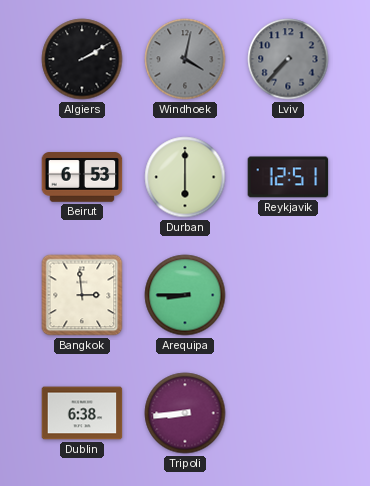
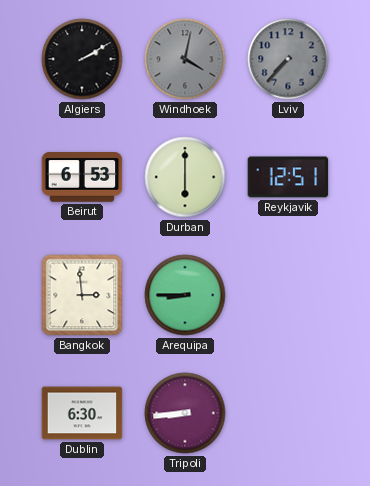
Dublin: 6:38 -> 6:30 (82, 413)
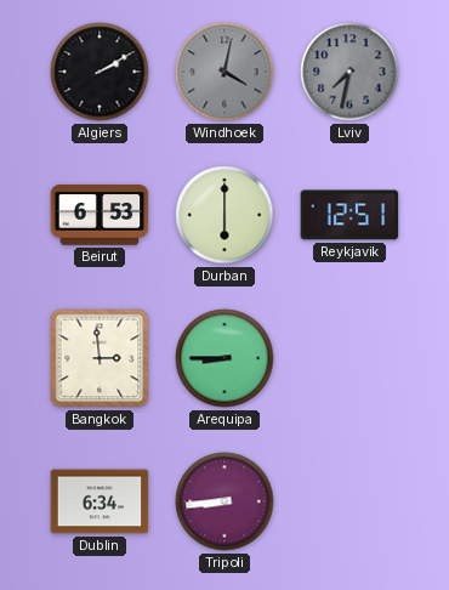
Lviv: 7:37 -> 7:32 (349, 72)
Dublin: 6:30 -> 6:34 (100, 501)
